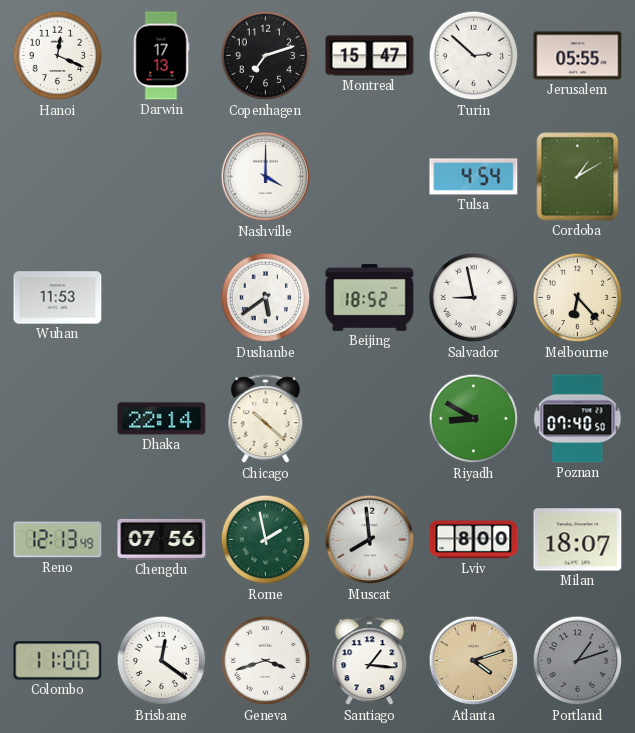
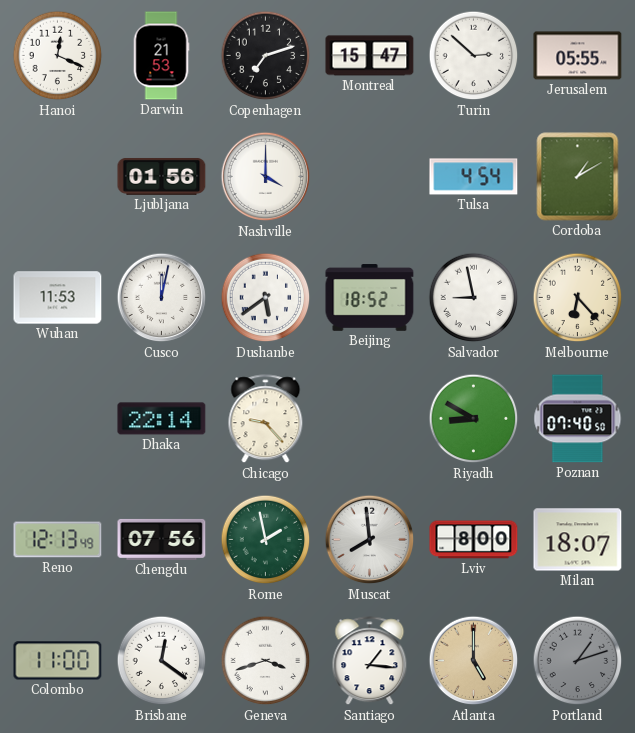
Darwin: 17:13 -> 21:53 (161, 56)
Ljubljana: none -> 01:56 (162, 176)
Cusco: none -> 12:02 (162, 298)
Chicago: 10:22 -> 9:23 (266, 419)
Atlanta: 4:12 -> 5:00 (474, 661)
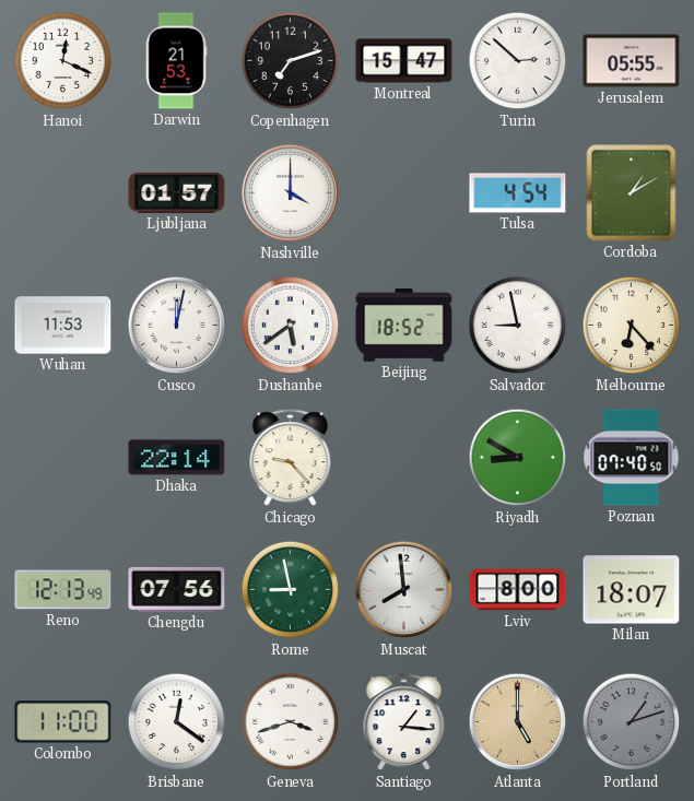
Ljubljana: 01:56 -> 01:57 (177, 192)
Rome: 1:58 -> 8:58 (291, 590)
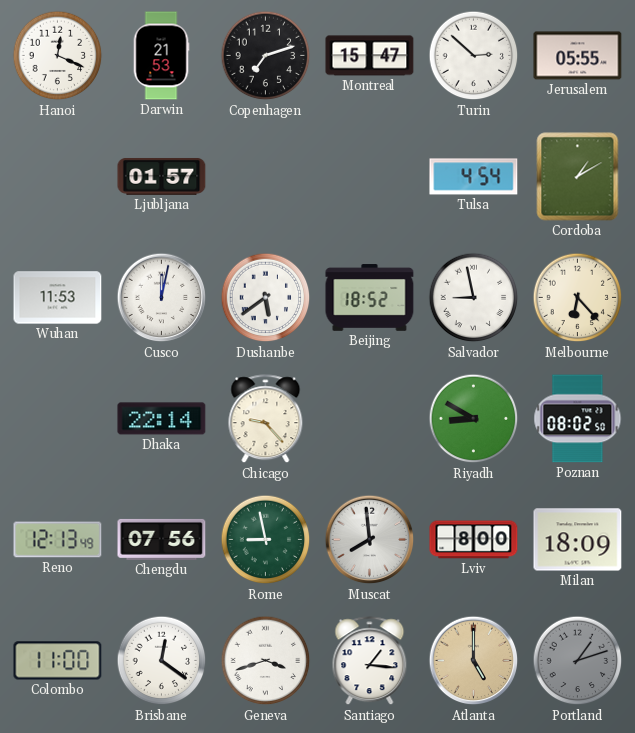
Nashville: 4:00 -> none (291, 193)
Poznan: 07:40 -> 08:02 (578, 419)
Milan: 18:07 -> 18:09 (578, 540)
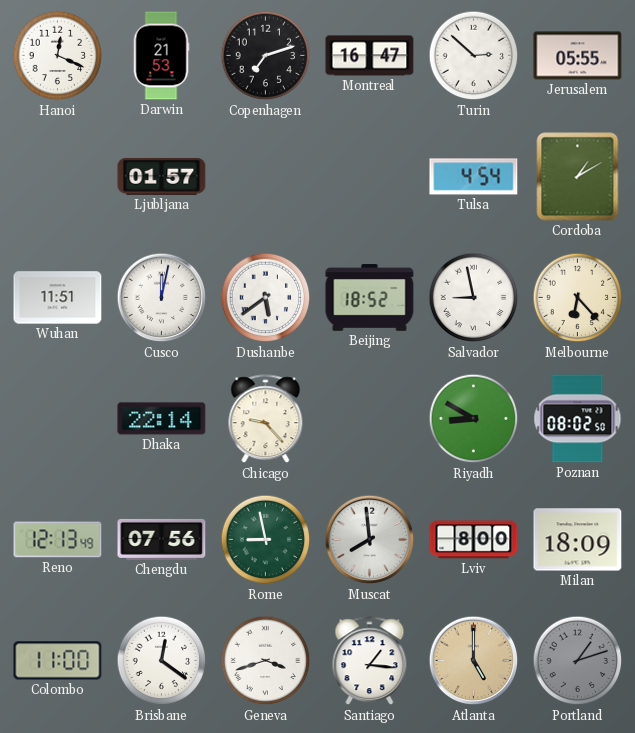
Montreal: 15:47 -> 16:47 (370, 56)
Wuhan: 11:53 -> 11:51 (58, 298)
